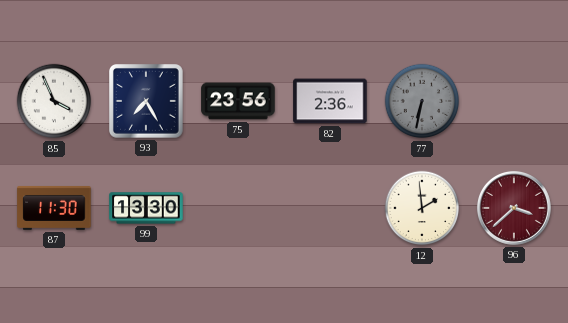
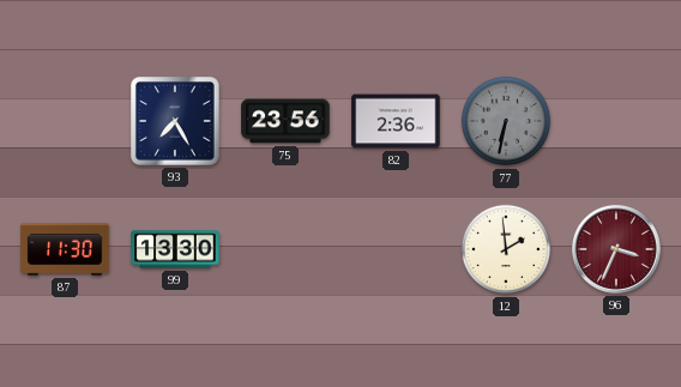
85: 3:56 -> none (54, 101)
96: 3:38 -> 3:34 (616, 249)
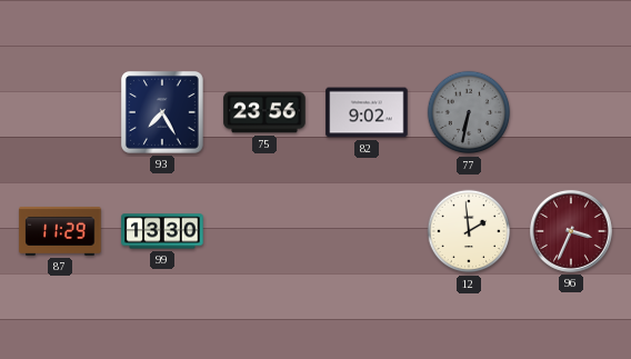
82: 2:36 -> 9:02 (367, 112)
87: 11:30 -> 11:29 (60, 231)
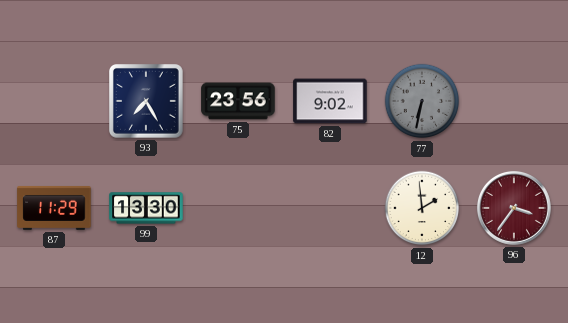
96: 3:34 -> 3:36 (514, 208)
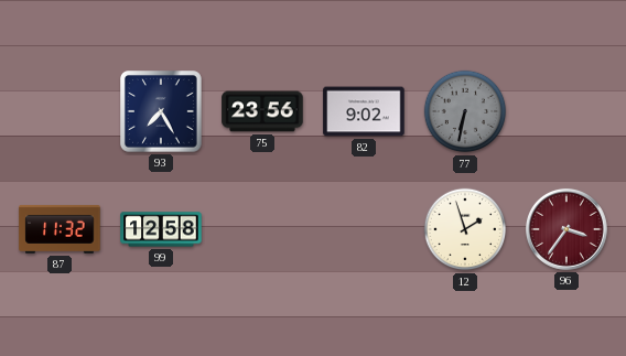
87: 11:29 -> 11:32 (60, 229)
99: 13:30 -> 12:58 (161, 229)
12: 1:59 -> 1:57 (465, 229)
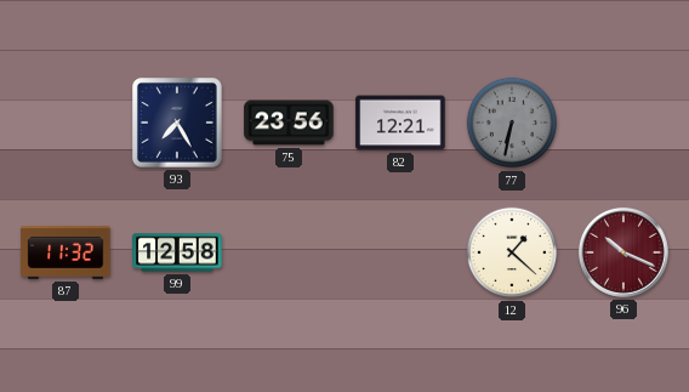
82: 9:02 -> 12:21 (400, 123)
12: 1:57 -> 1:22 (512, 252)
96: 3:36 -> 10:19 (623, 252)
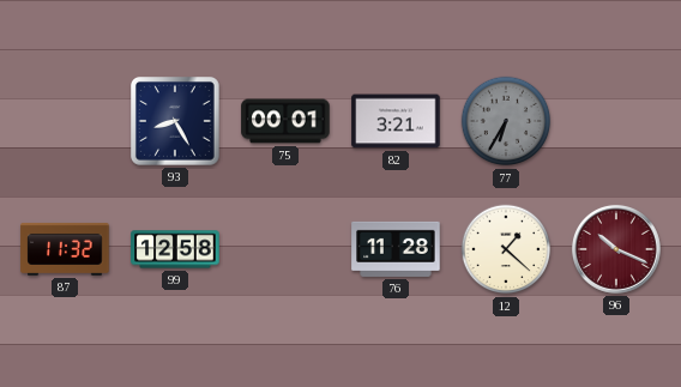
93: 7:25 -> 8:25 (176, 122)
75: 23:56 -> 00:01 (285, 121)
82: 12:21 -> 3:21 (396, 121)
77: 6:32 -> 6:35 (506, 121)
76: none -> 11:28 (396, 249)
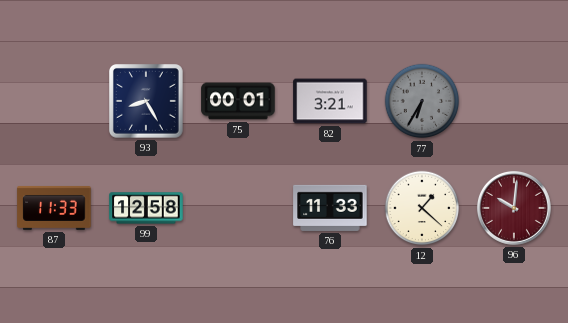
87: 11:32 -> 11:33 (54, 208)
76: 11:28 -> 11:33 (330, 208)
96: 10:19 -> 10:01 (514, 208)
